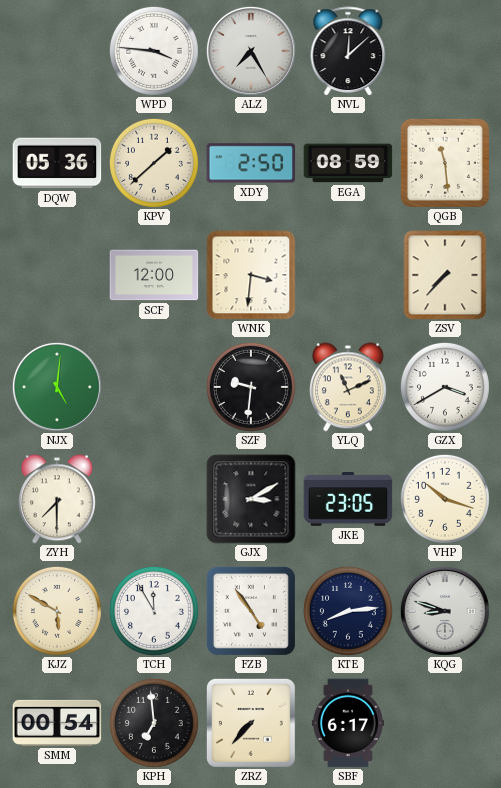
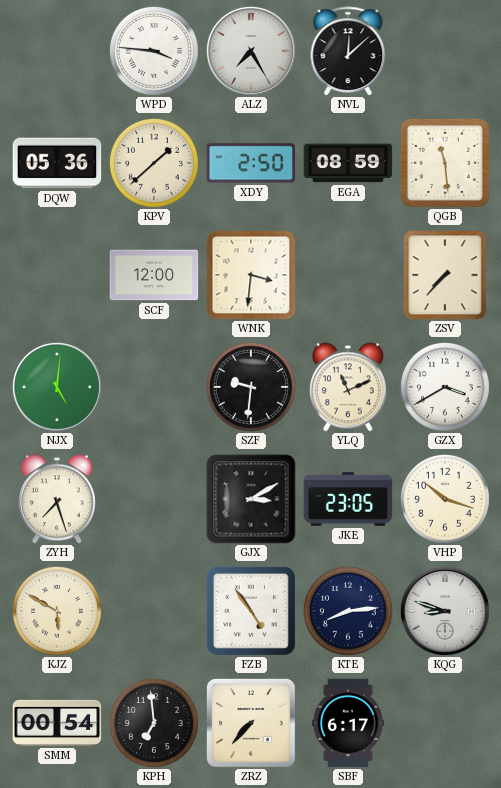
ZYH: 7:30 -> 7:27 (57, 499)
TCH: 11:55 -> none (154, 611)
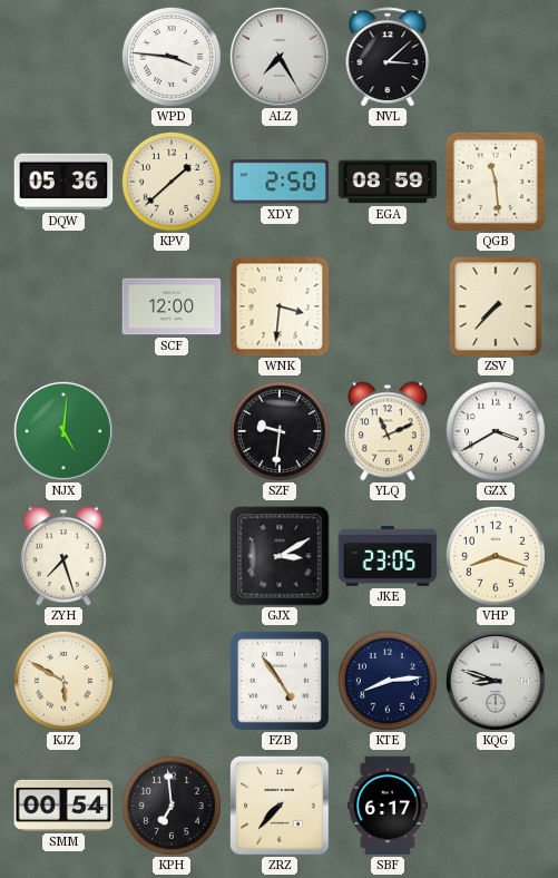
NVL: 12:08 -> 3:08 (388, 57)
VHP: 10:18 -> 8:18 (496, 556)
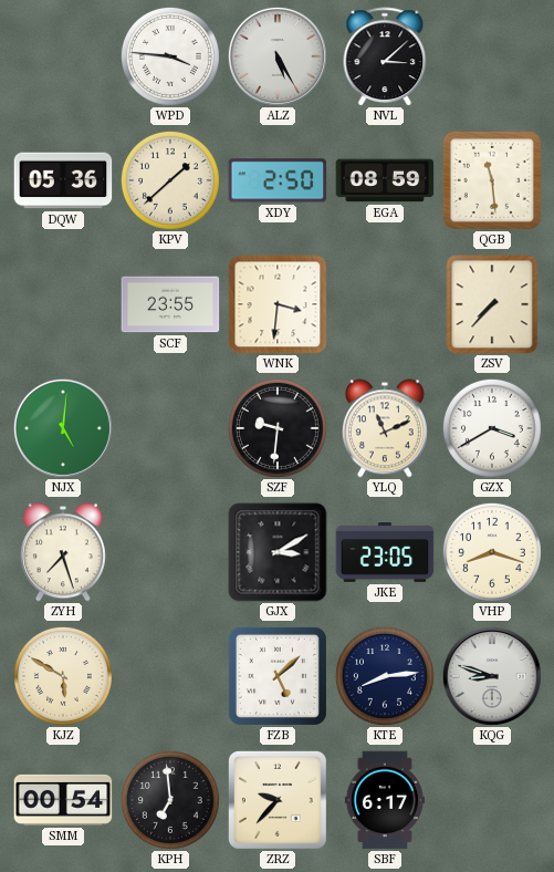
ALZ: 7:25 -> 5:25 (278, 56)
SCF: 12:00 -> 23:55 (170, 304)
FZB: 4:54 -> 5:08 (278, 676)
ZRZ: 7:37 -> 9:37 (278, 800)
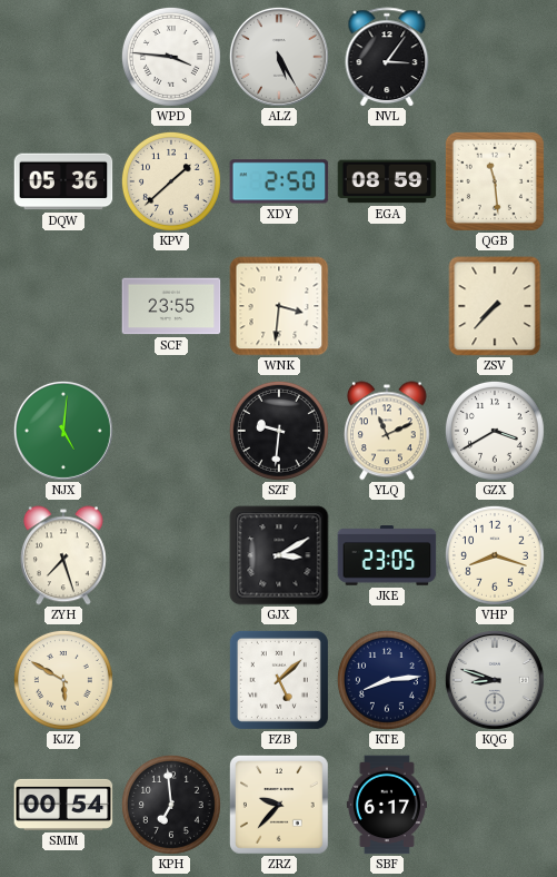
NVL: 3:08 -> 3:06 (387, 57)
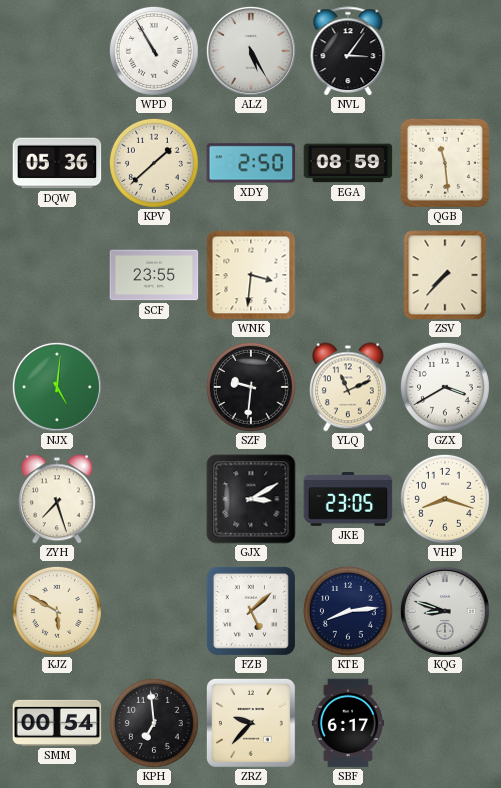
WPD: 3:46 -> 10:55 (154, 51)
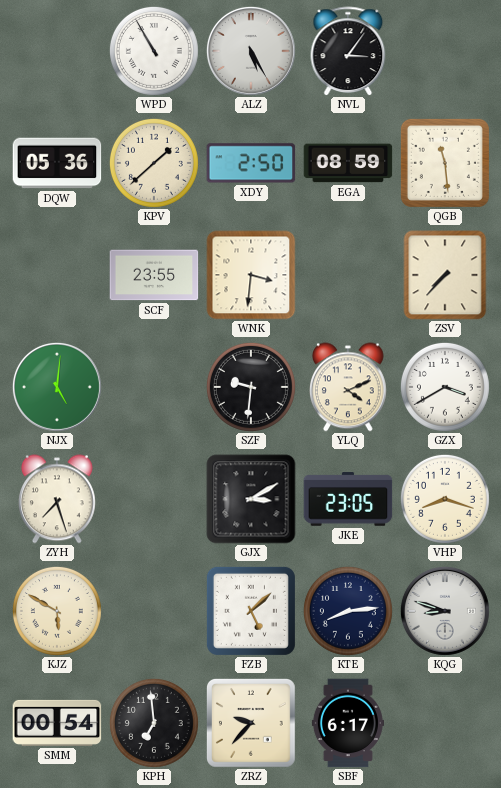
YLQ: 11:11 -> 4:11 (348, 387)
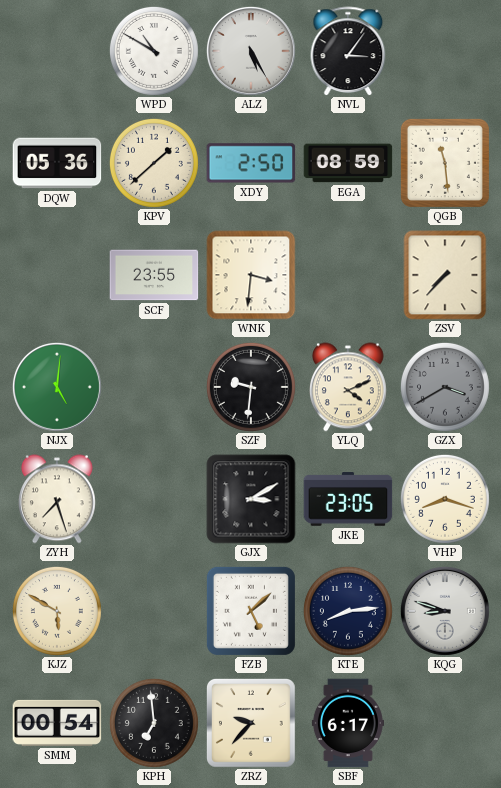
WPD: 10:55 -> 10:50 (154, 51)
GZX dial: white -> grey (445, 387)
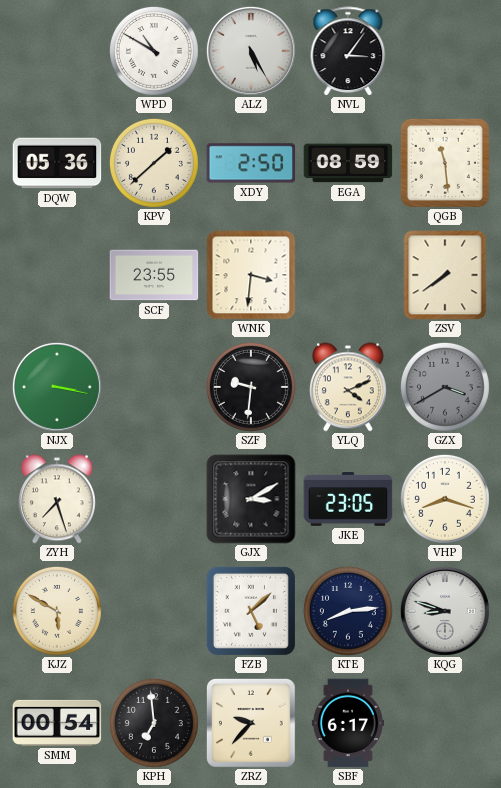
ZSV: 7:37 -> 7:39 (445, 275)
NJX: 5:01 -> 3:17 (57, 387)
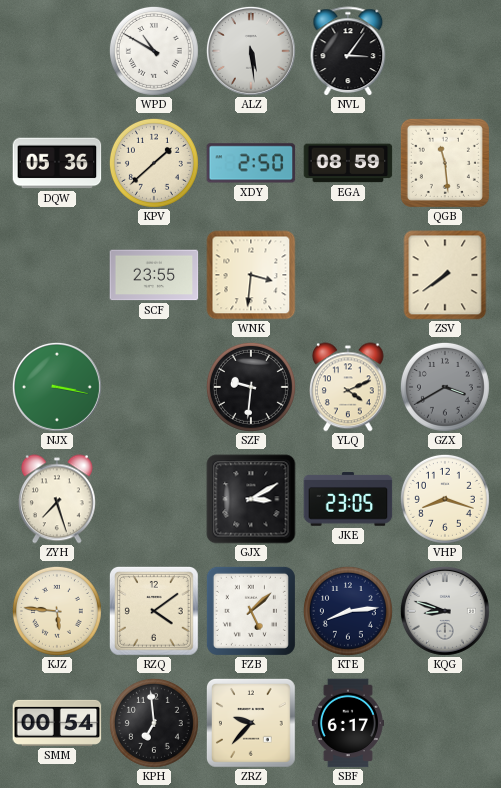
ALZ: 5:25 -> 5:29 (251, 51)
KJZ: 5:50 -> 5:46 (57, 611)
RZQ: none -> 4:09 (154, 611)
